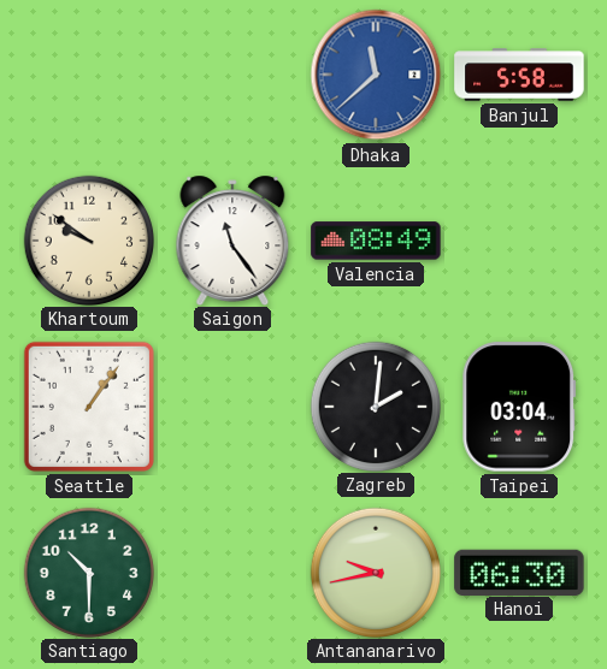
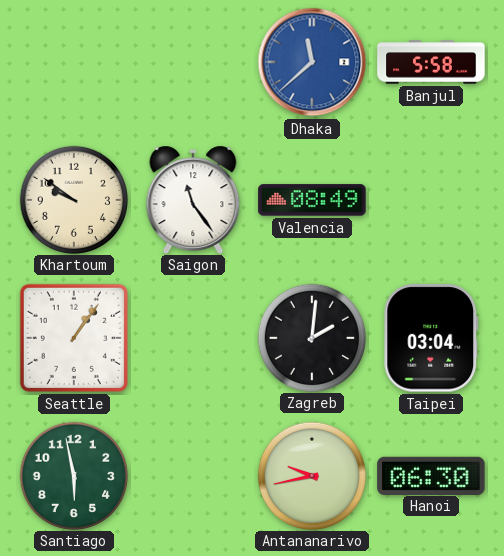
Santiago: 10:30 -> 5:58 (73, 475)
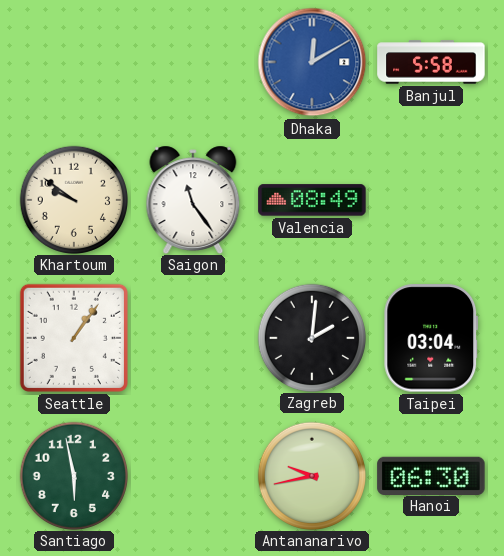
Dhaka: 11:38 -> 12:10 (312, 62)
